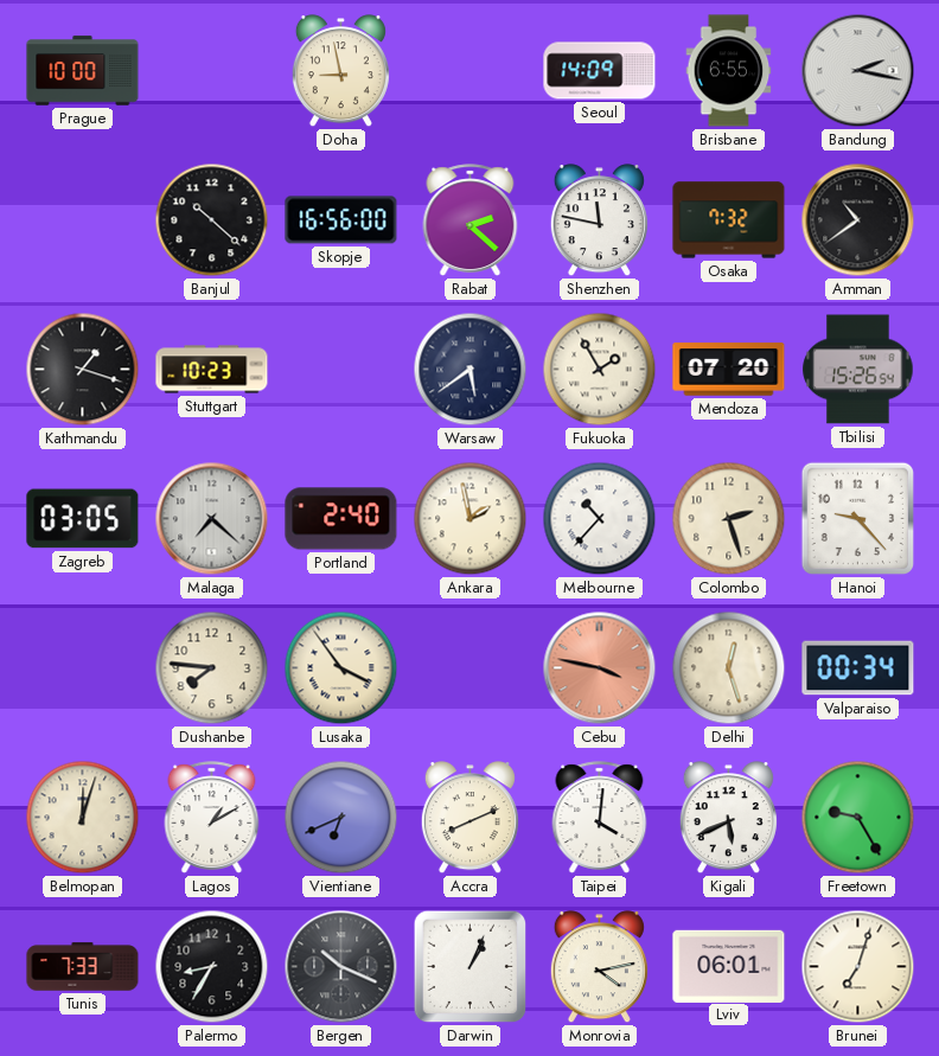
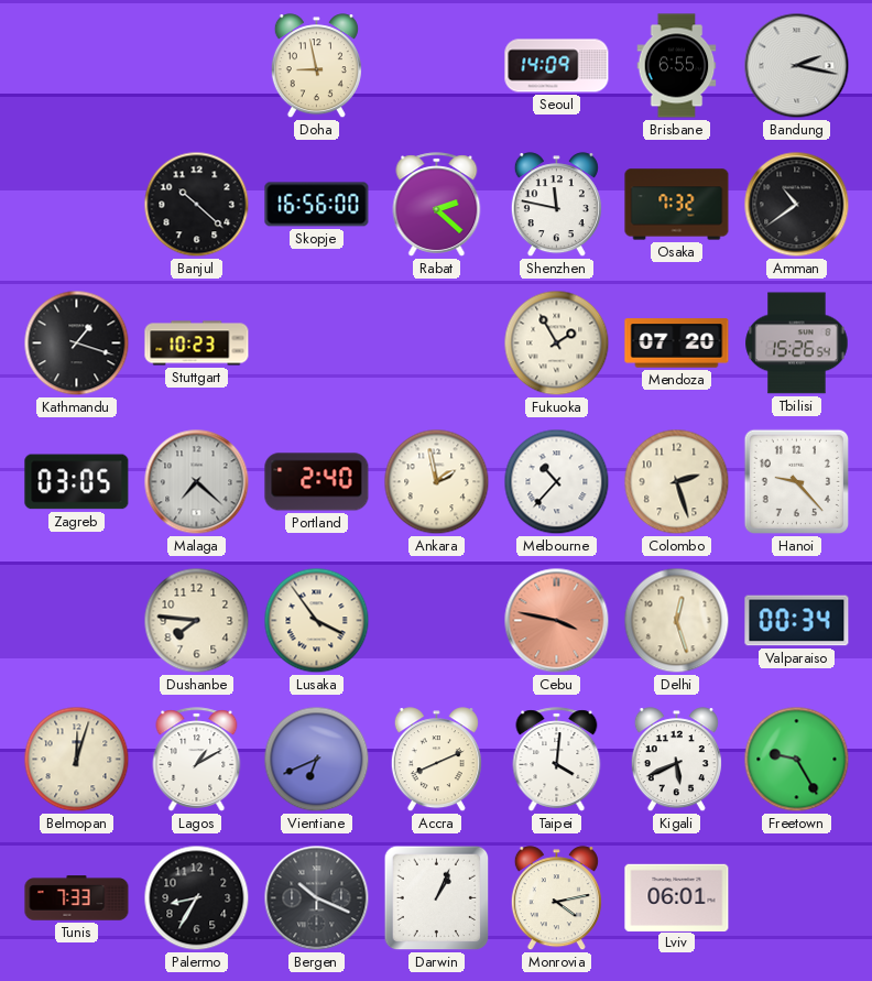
Prague: 10:00 -> none (83, 71)
Warsaw: 5:39 -> none (471, 370)
Brunei: 7:03 -> none (858, 967)
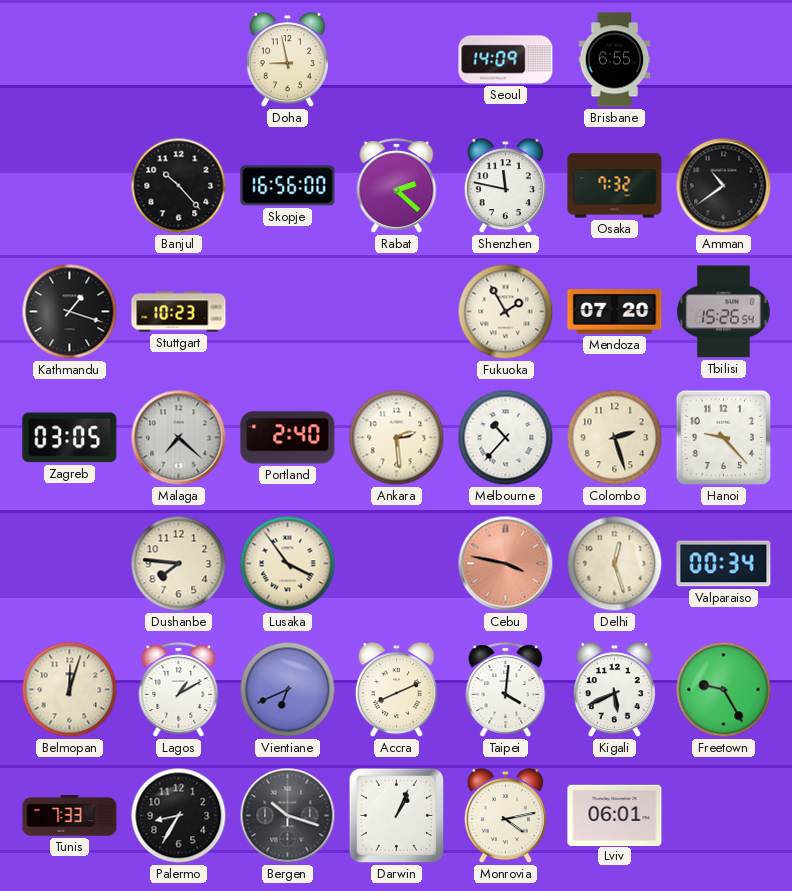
Bandung: 2:17 -> none (797, 66)
Banjul: 10:22 -> 10:23 (179, 186)
Ankara: 1:58 -> 2:29 (397, 438)
Bergen: 10:19 -> 10:18 (288, 816)
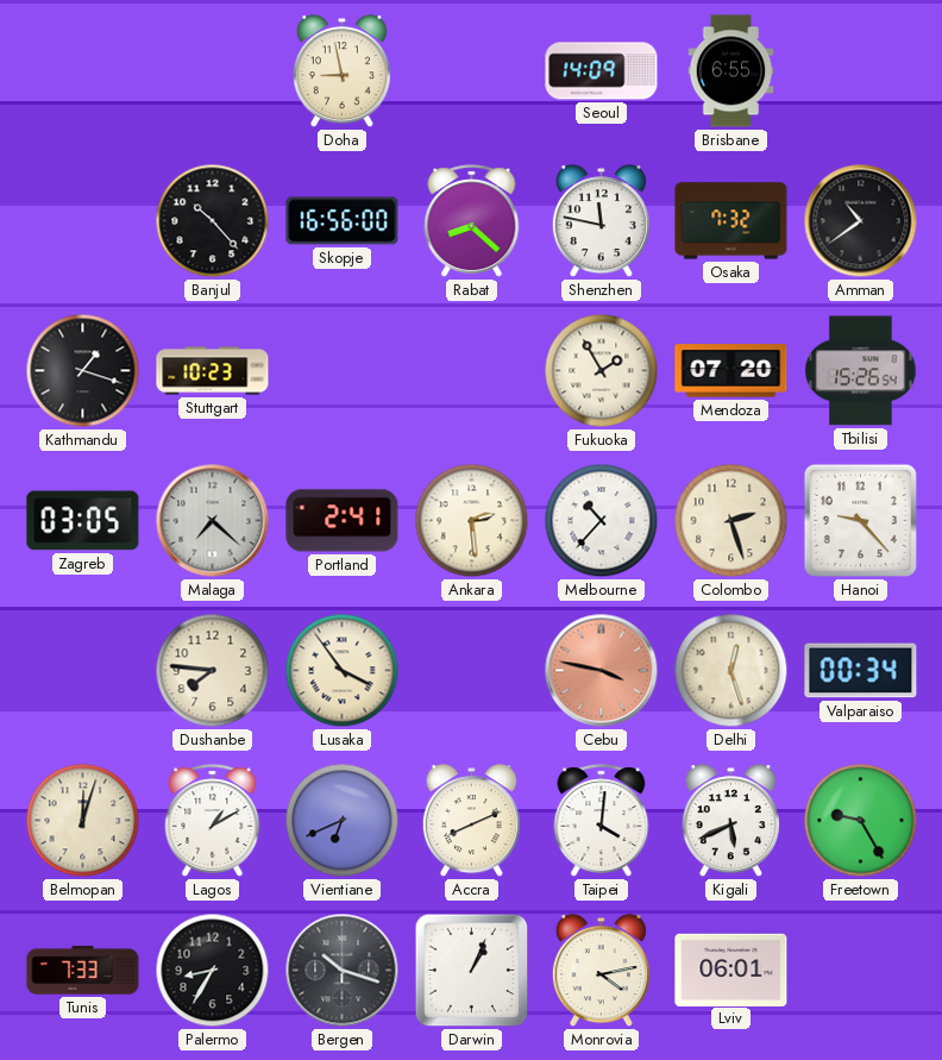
Rabat: 2:22 -> 8:22 (472, 221)
Portland: 2:40 -> 2:41 (343, 521)
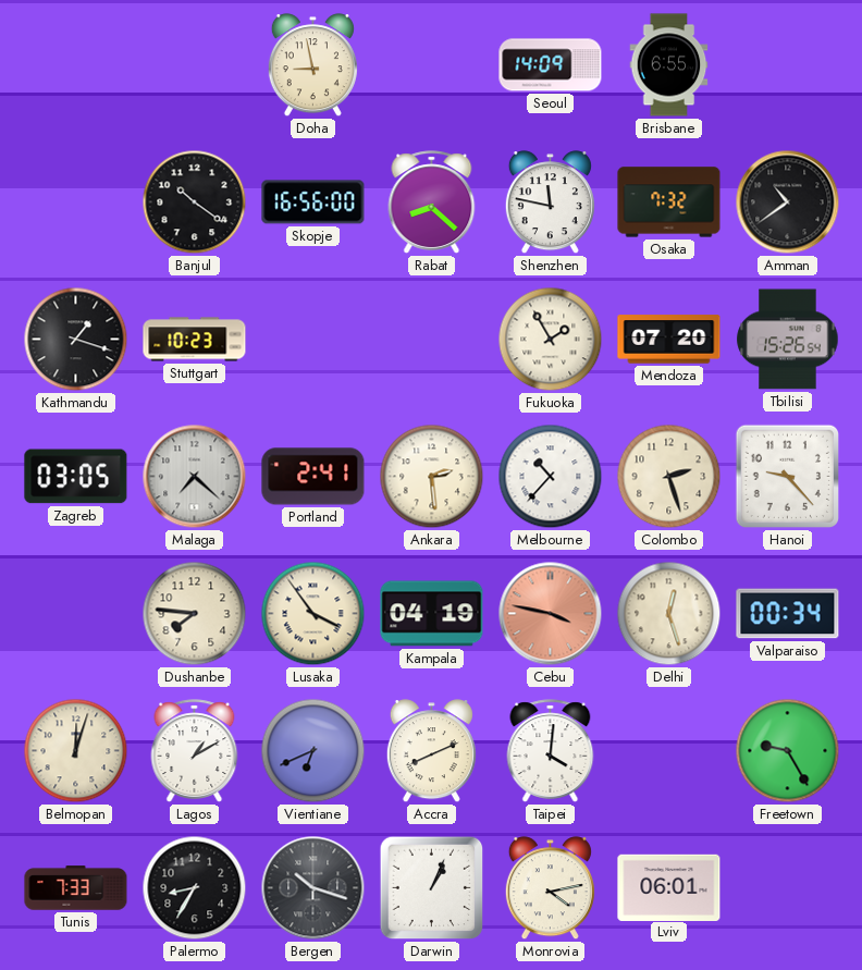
Banjul: 10:23 -> 10:21 (195, 202)
Kampala: none -> 04:19 (432, 614)
Kigali: 5:41 -> none (730, 821)
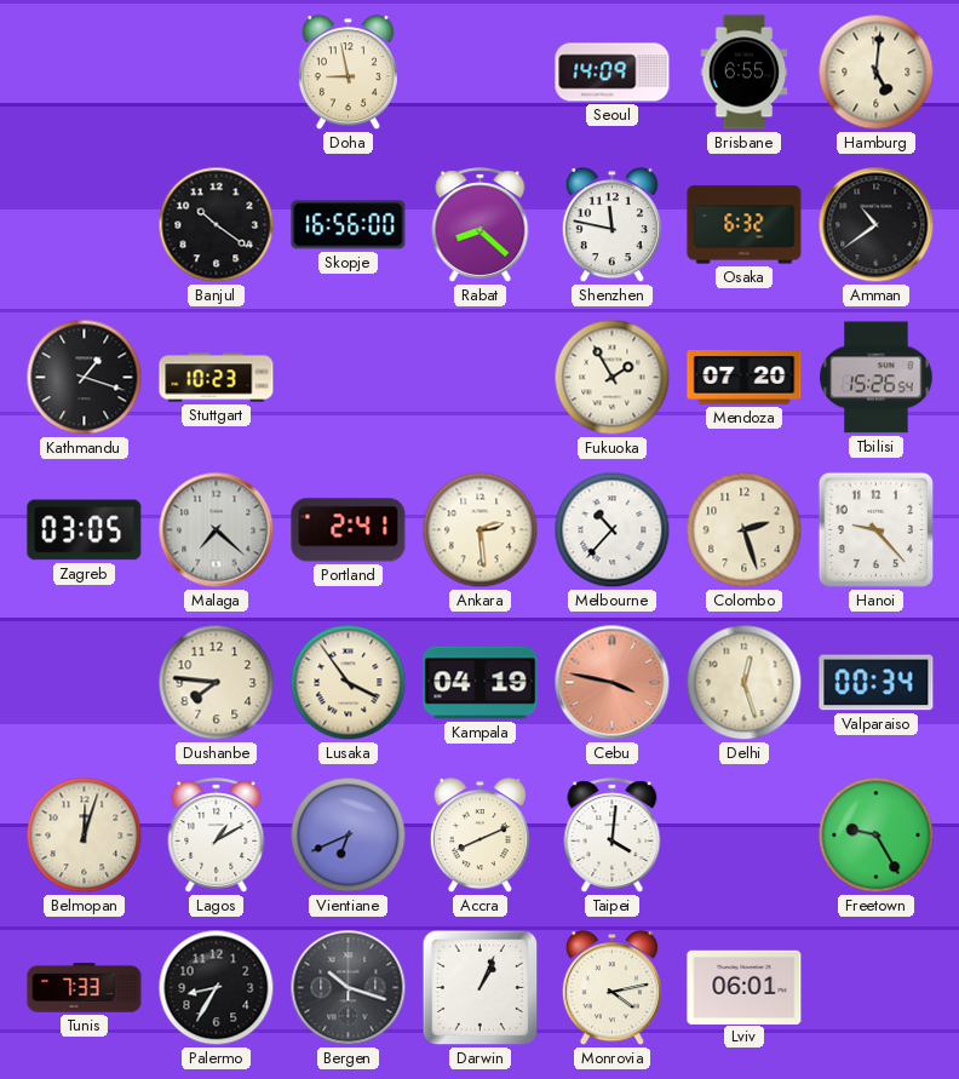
Hamburg: none -> 5:01 (877, 73)
Osaka: 7:32 -> 6:32 (745, 225)
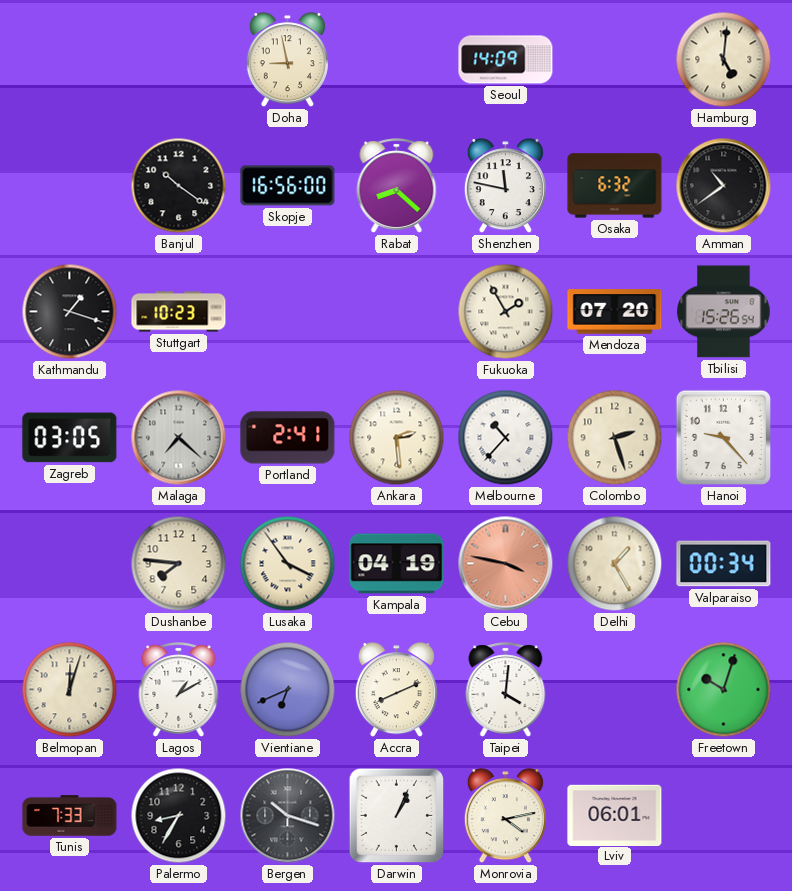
Brisbane: 6:55 -> none (745, 73)
Delhi: 12:27 -> 1:25 (615, 564)
Freetown: 9:25 -> 10:03 (724, 690)
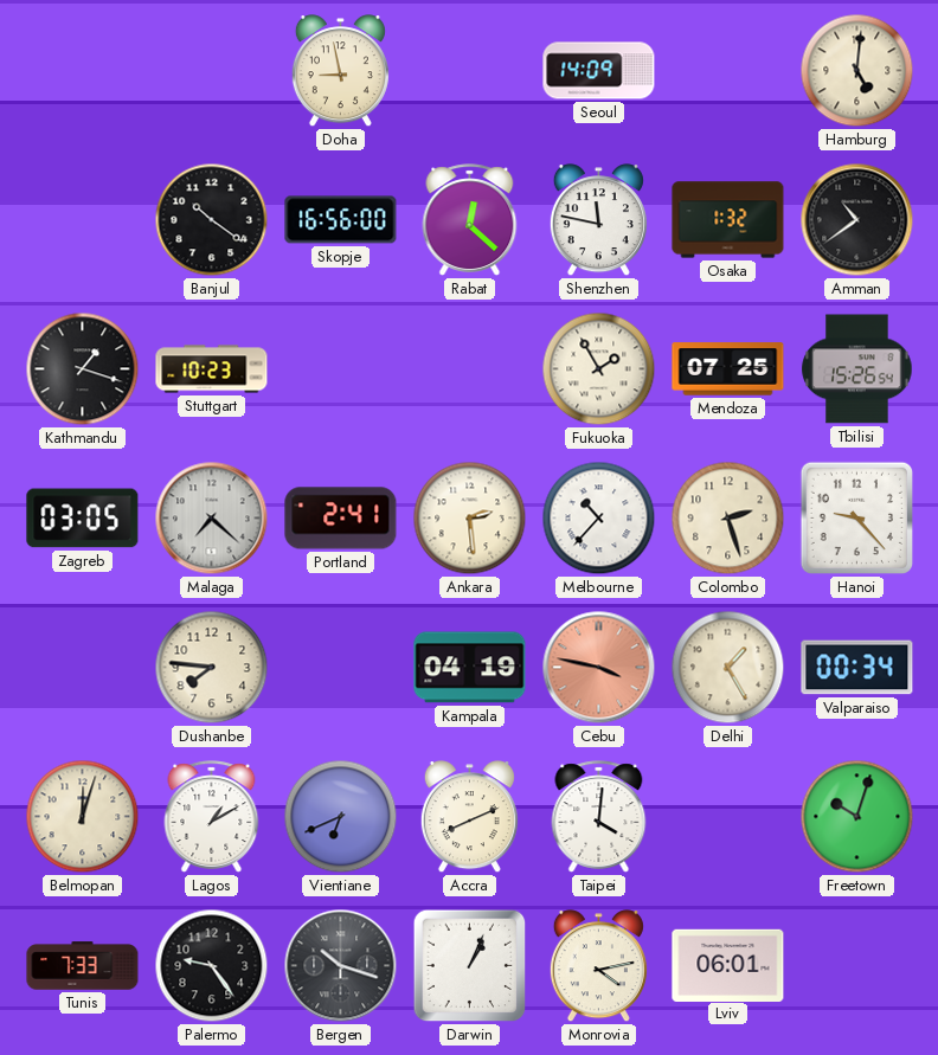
Rabat: 8:22 -> 12:22 (470, 220)
Osaka: 6:32 -> 1:32 (728, 220)
Mendoza: 07:20 -> 07:25 (728, 369)
Lusaka: 3:54 -> none (288, 564)
Palermo: 8:35 -> 9:24 (212, 966)
